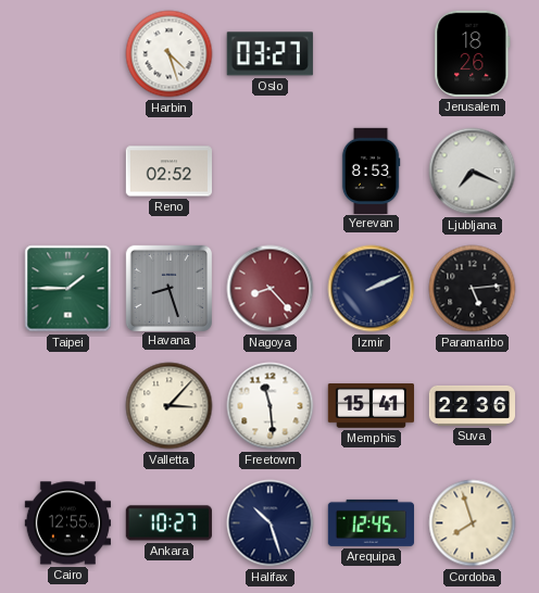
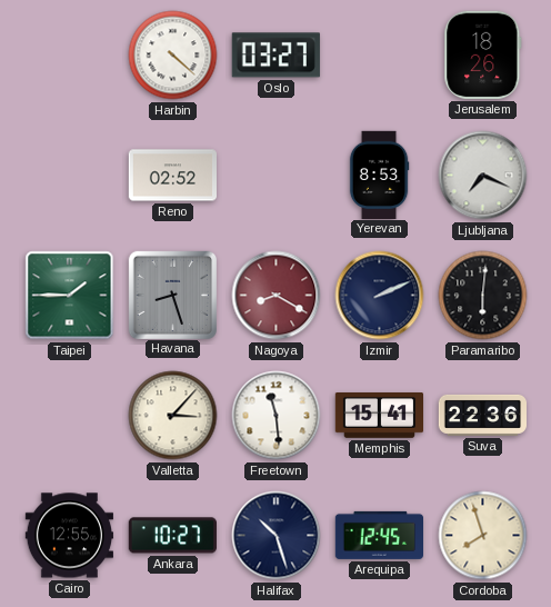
Harbin: 4:27 -> 4:22 (173, 56)
Nagoya: 8:23 -> 8:20 (277, 296)
Paramaribo: 5:14 -> 6:01 (483, 296)
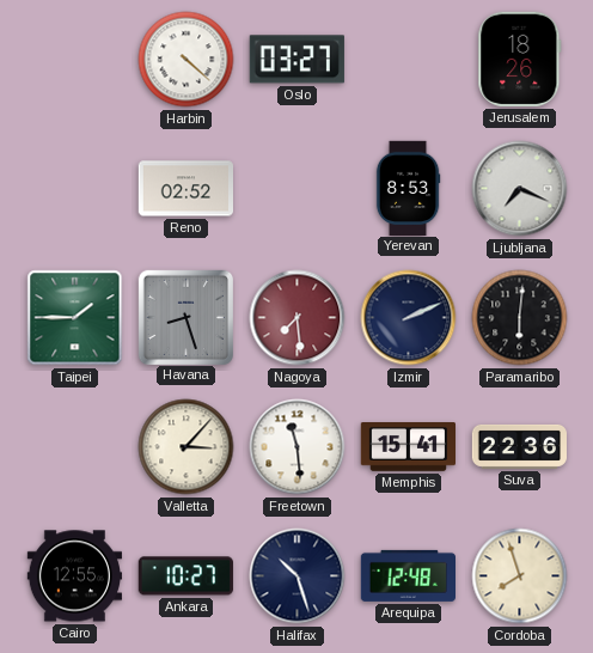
Nagoya: 8:20 -> 7:29 (298, 318)
Arequipa: 12:45 -> 12:48 (408, 575)
